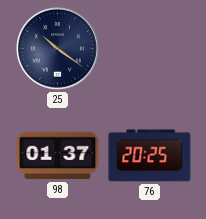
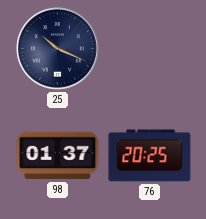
25: 10:21 -> 10:19 (57, 48)
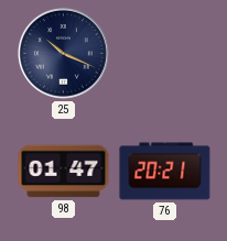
98: 01:37 -> 01:47 (64, 172)
76: 20:25 -> 20:21 (165, 172)
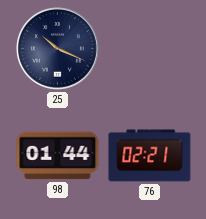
98: 01:47 -> 01:44 (58, 156)
76: 20:21 -> 02:21 (150, 156)
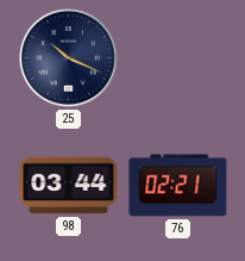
98: 01:44 -> 03:44 (69, 186)
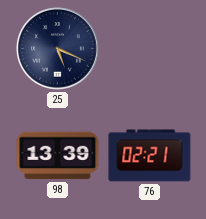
25: 10:19 -> 5:19 (57, 48)
98: 03:44 -> 13:39 (58, 156)
